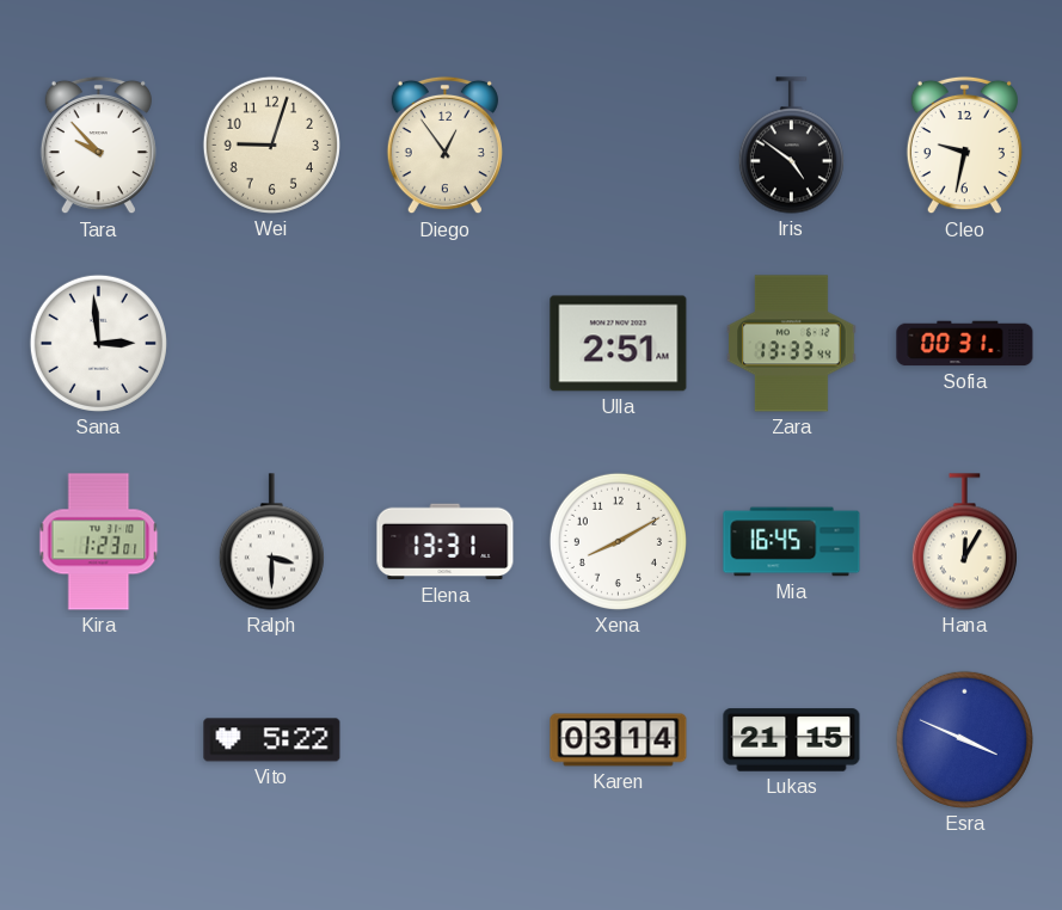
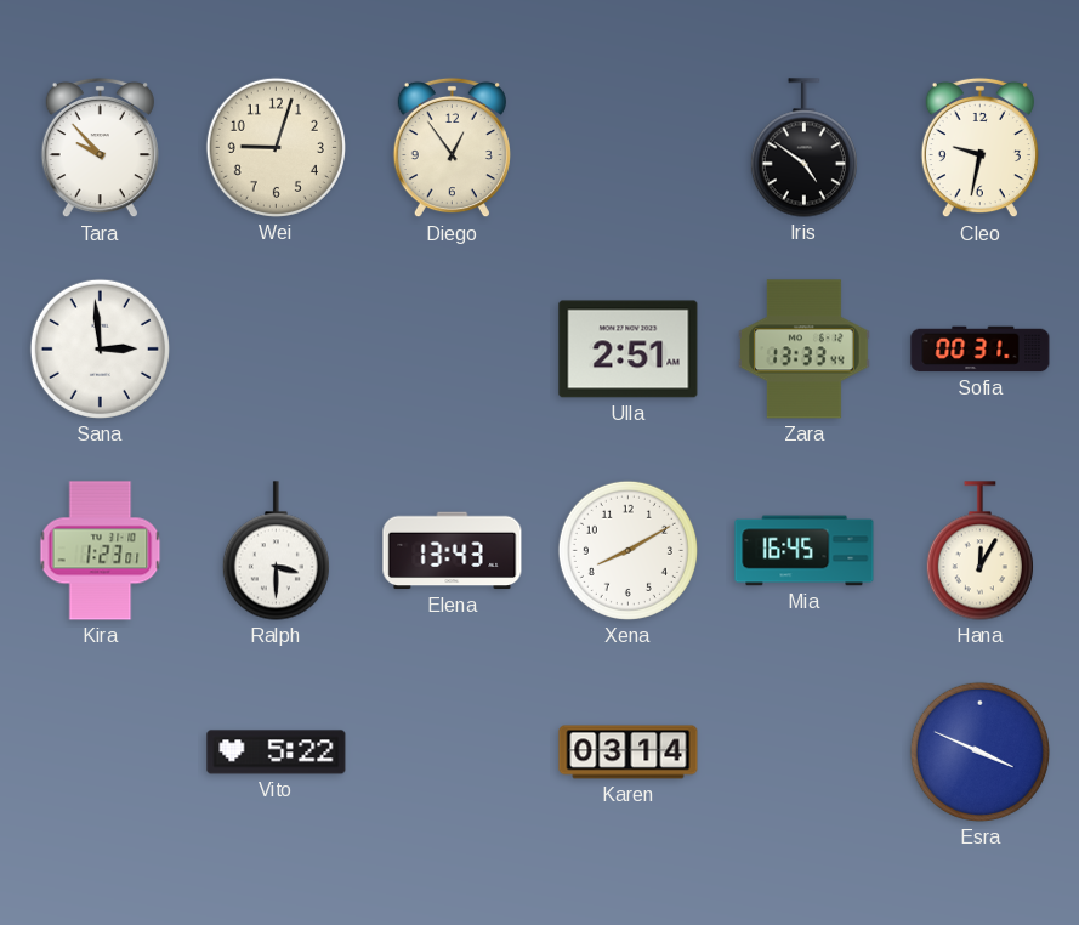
Elena: 13:31 -> 13:43 (453, 551)
Lukas: 21:15 -> none (792, 740)
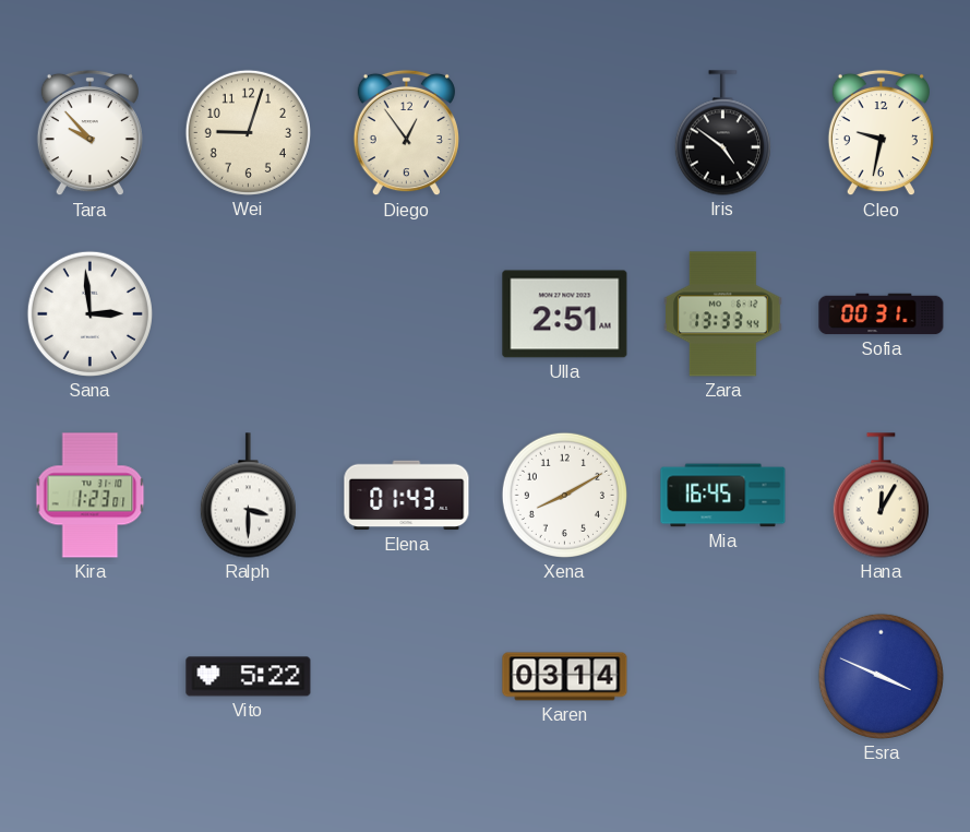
Elena: 13:43 -> 01:43 (407, 496)
